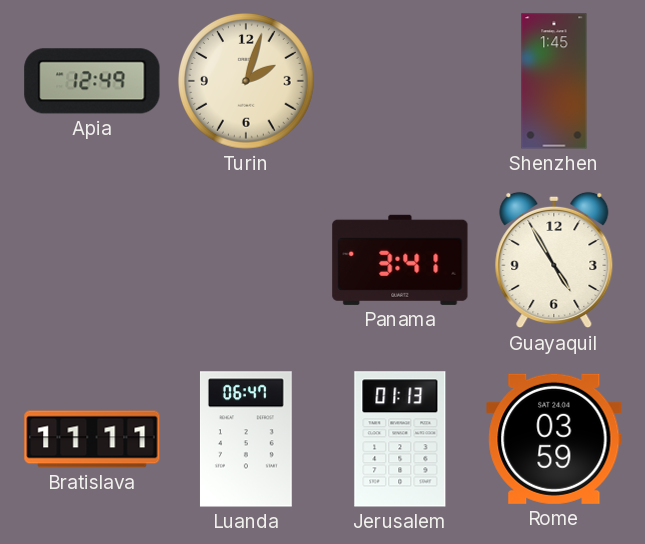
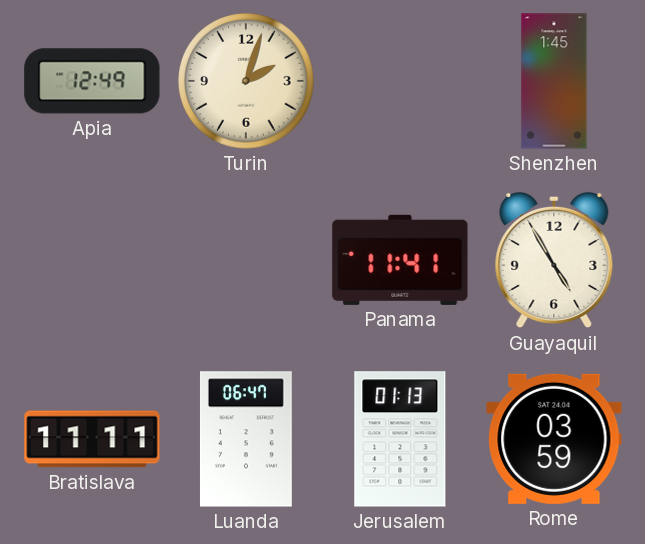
Panama: 3:41 -> 11:41 (400, 260)
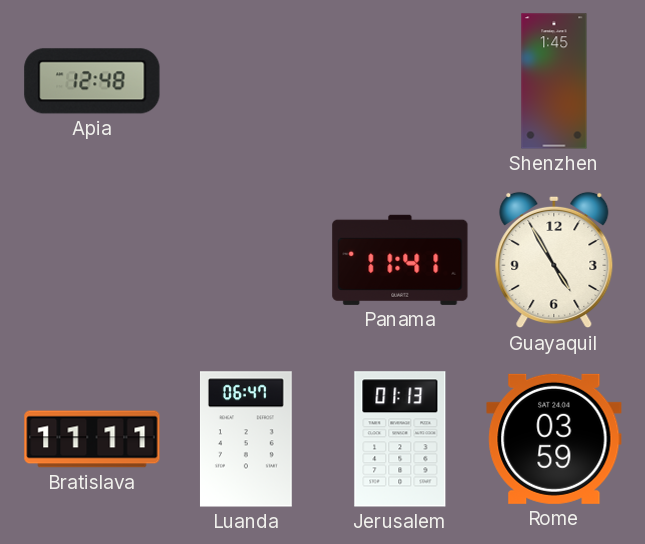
Apia: 12:49 -> 12:48 (92, 81)
Turin: 2:03 -> none (247, 82)
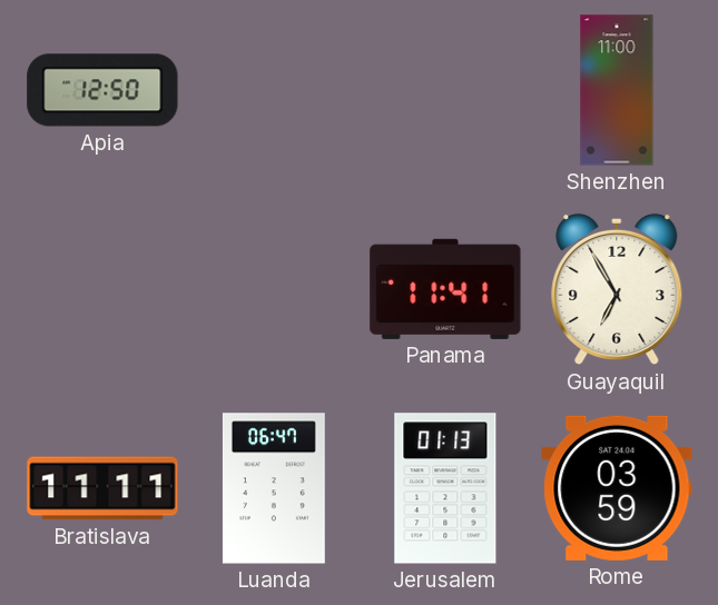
Apia: 12:48 -> 12:50 (102, 90)
Shenzhen: 1:45 -> 11:00 (617, 90)
Guayaquil: 4:55 -> 6:55 (617, 289)
